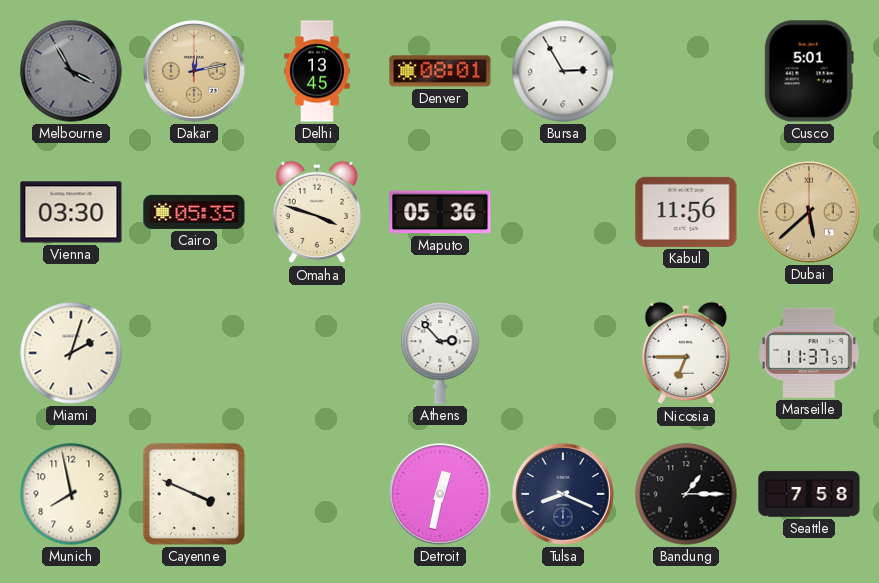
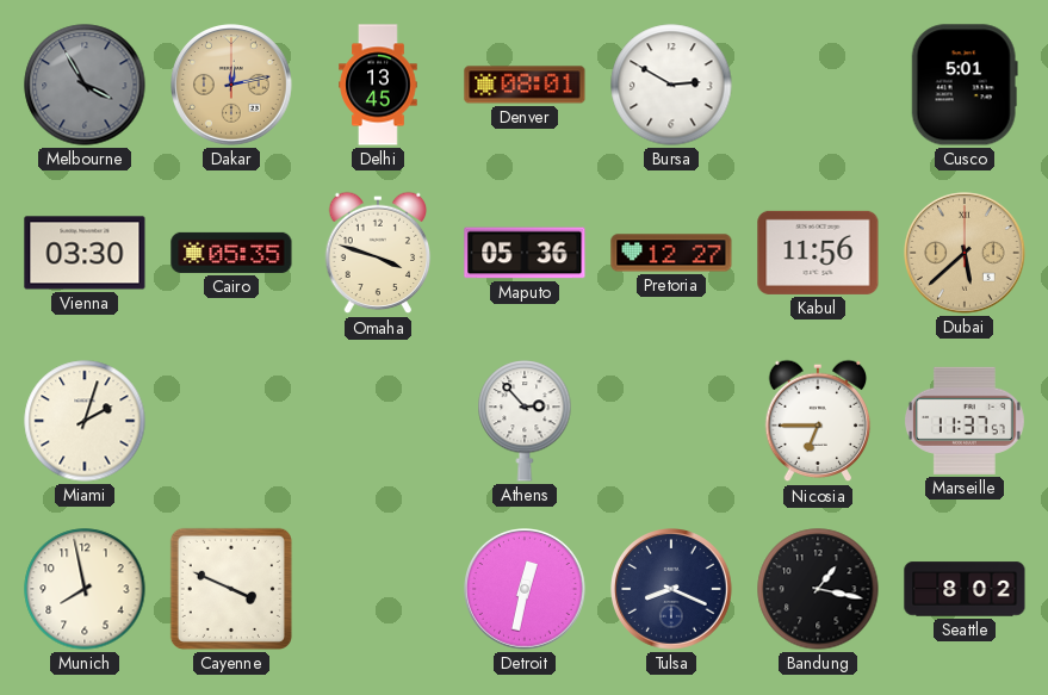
Bursa: 2:55 -> 2:50 (671, 85)
Pretoria: none -> 12:27 (671, 253)
Bandung: 1:15 -> 1:17 (818, 589)
Seattle: 7:58 -> 8:02 (965, 589)
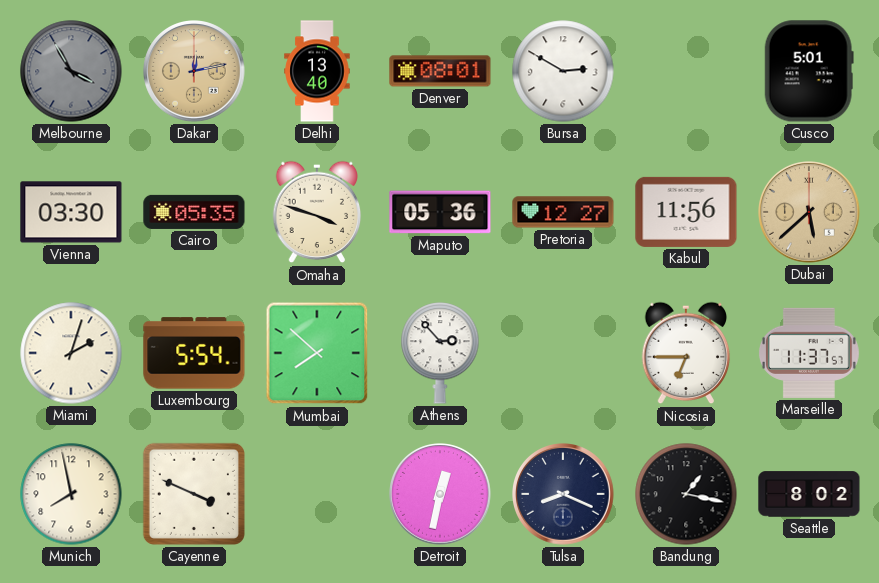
Delhi: 13:45 -> 13:40 (317, 71)
Luxembourg: none -> 5:54 (194, 353)
Mumbai: none -> 7:52 (317, 353)
